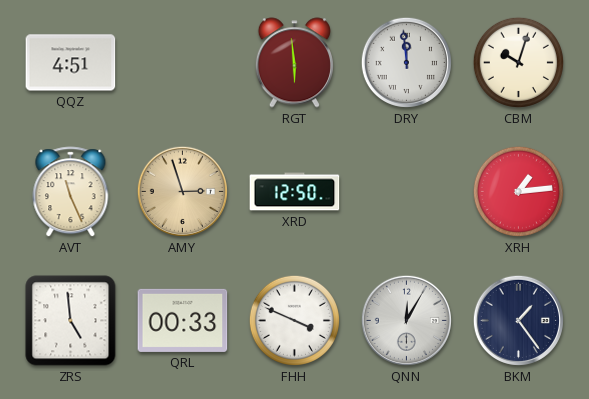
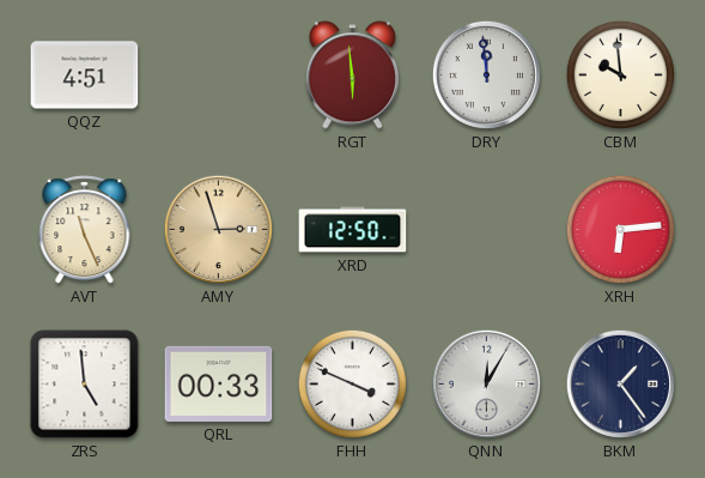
CBM: 10:03 -> 9:59 (620, 74)
XRH: 1:14 -> 6:14 (620, 229)
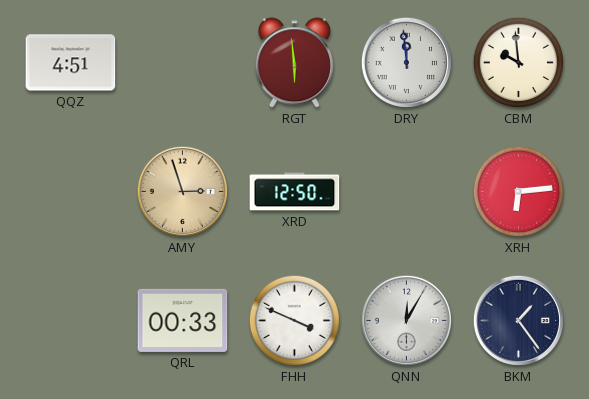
AVT: 11:26 -> none (85, 230)
ZRS: 4:59 -> none (85, 385)
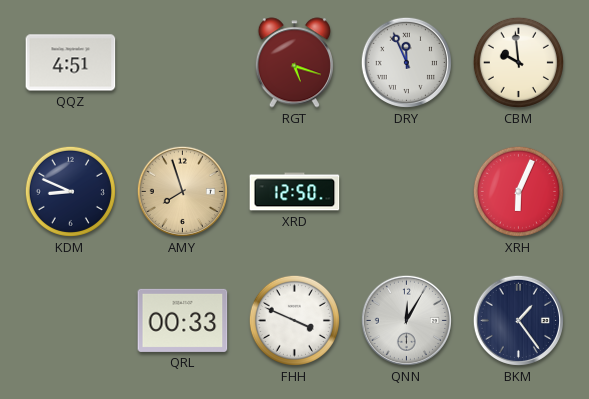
RGT: 5:59 -> 5:18 (294, 63)
DRY: 11:59 -> 11:56 (406, 62)
KDM: none -> 8:49 (70, 191)
AMY: 2:57 -> 7:57 (182, 191)
XRH: 6:14 -> 6:04 (518, 191)
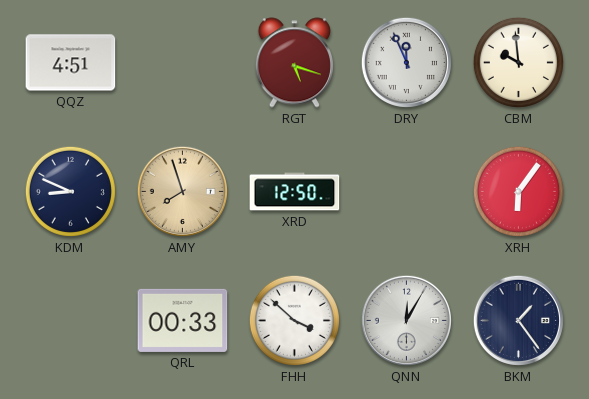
XRH: 6:04 -> 6:06 (518, 191)
FHH: 3:49 -> 3:52 (294, 320)
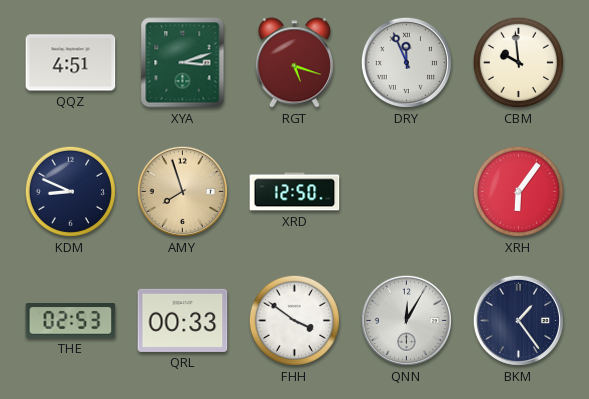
XYA: none -> 3:12 (183, 63)
THE: none -> 02:53 (71, 321)
FHH: 3:52 -> 3:51 (294, 320)
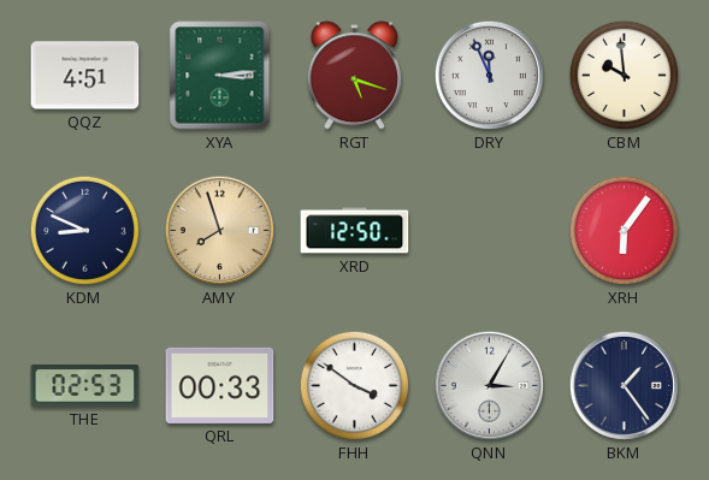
XYA: 3:12 -> 3:14 (220, 76)
QNN: 12:05 -> 3:05 (489, 385)
